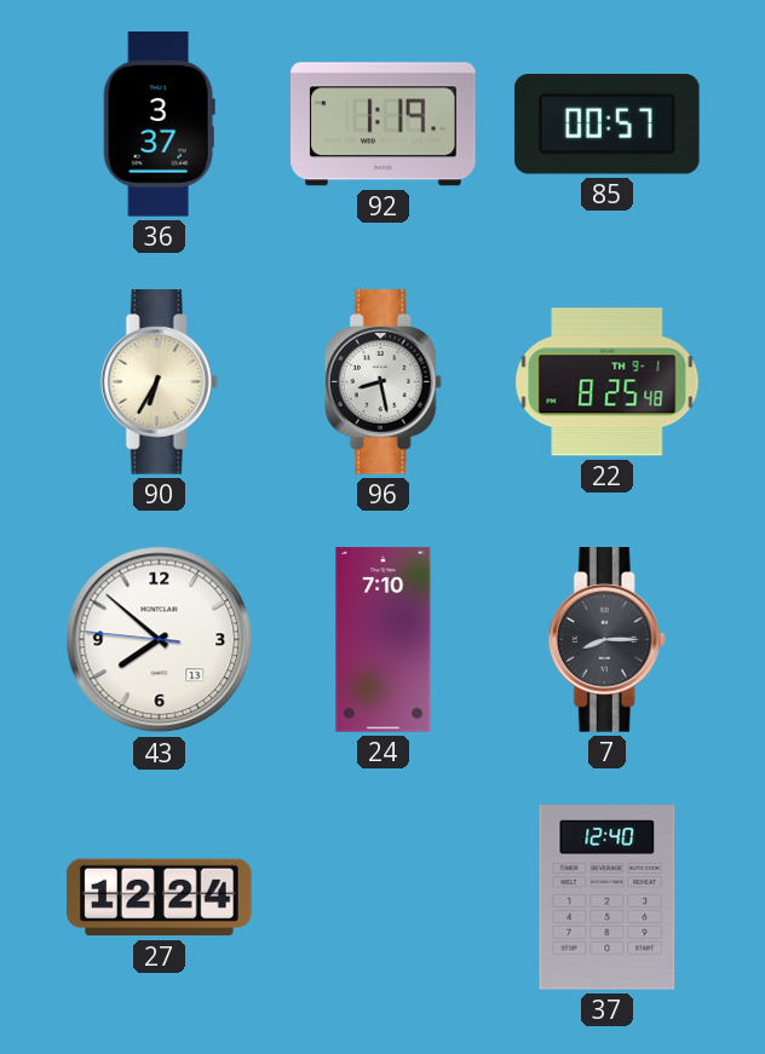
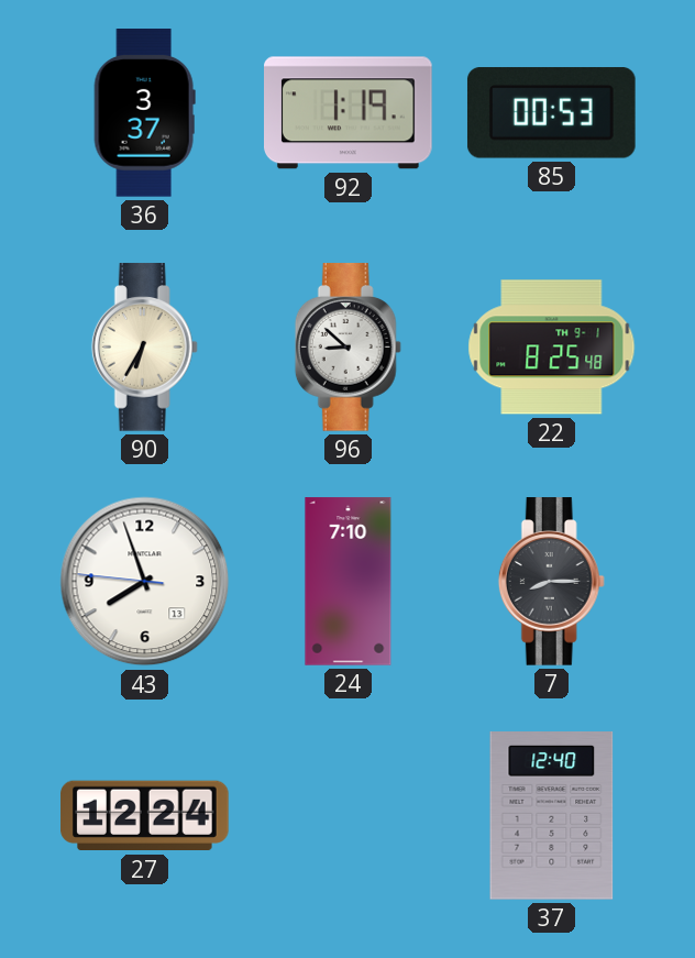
85: 00:57 -> 00:53 (551, 113)
96: 8:28 -> 8:52 (347, 348)
43: 7:51 -> 7:56 (145, 582)
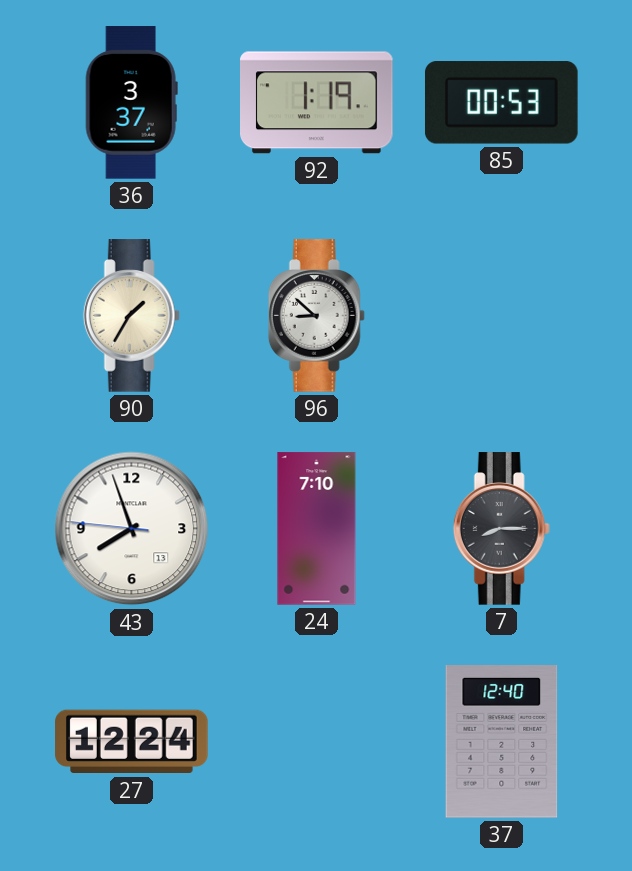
90: 6:35 -> 1:35 (131, 316)
22: 8:25 -> none (552, 348)
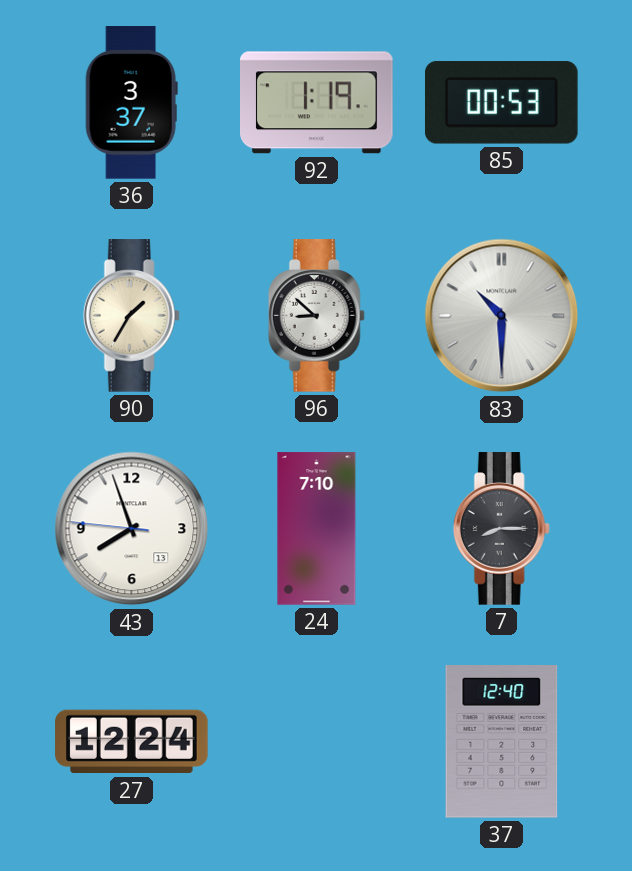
83: none -> 10:30 (502, 316)
